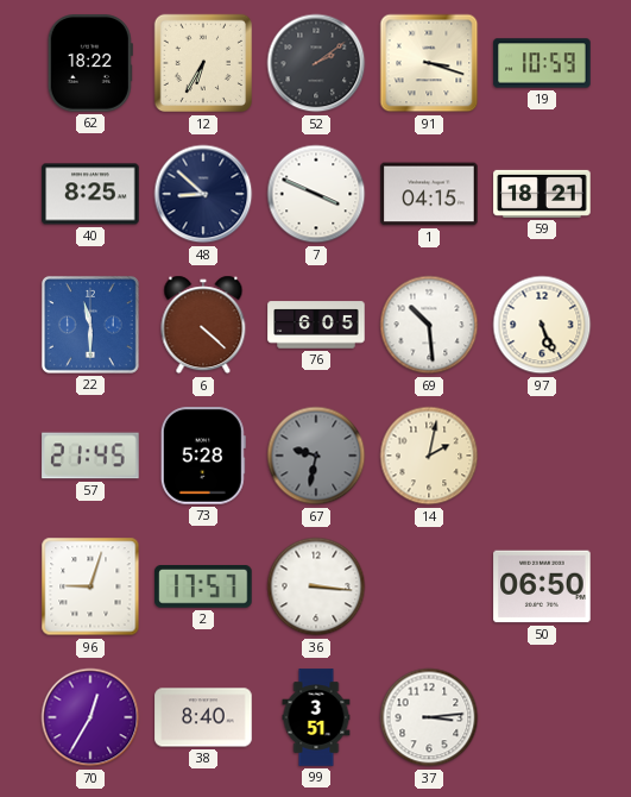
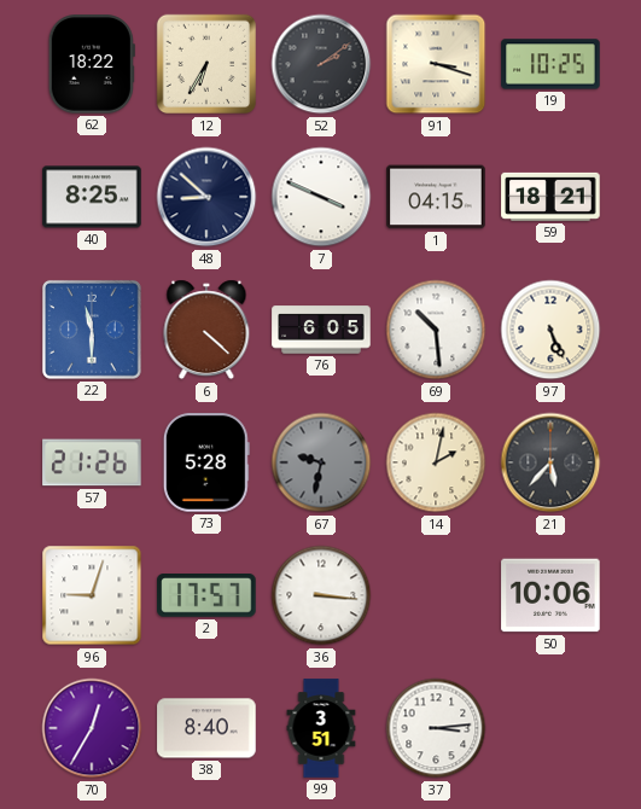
19: 10:59 -> 10:25 (550, 64)
57: 21:45 -> 21:26 (92, 462)
21: none -> 5:37 (550, 462)
50: 06:50 -> 10:06 (550, 595)
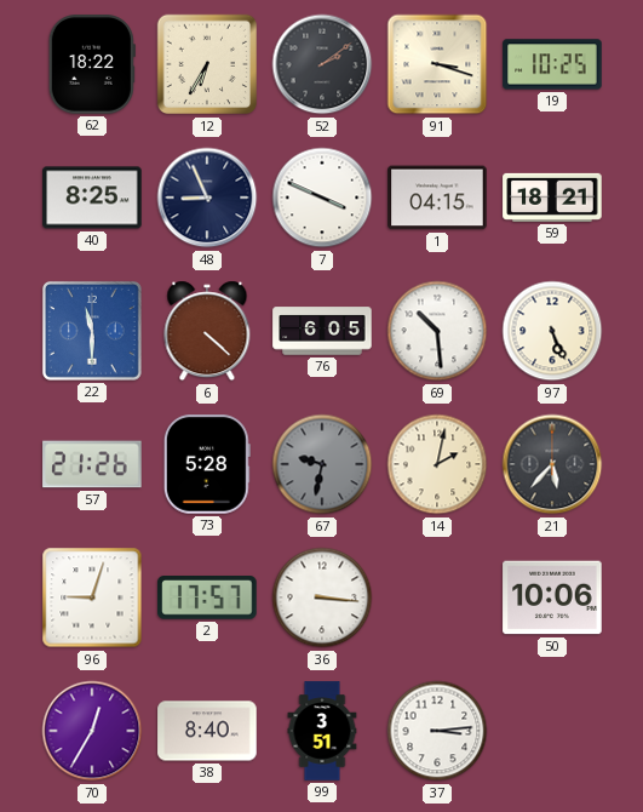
48: 8:52 -> 8:56 (207, 198)
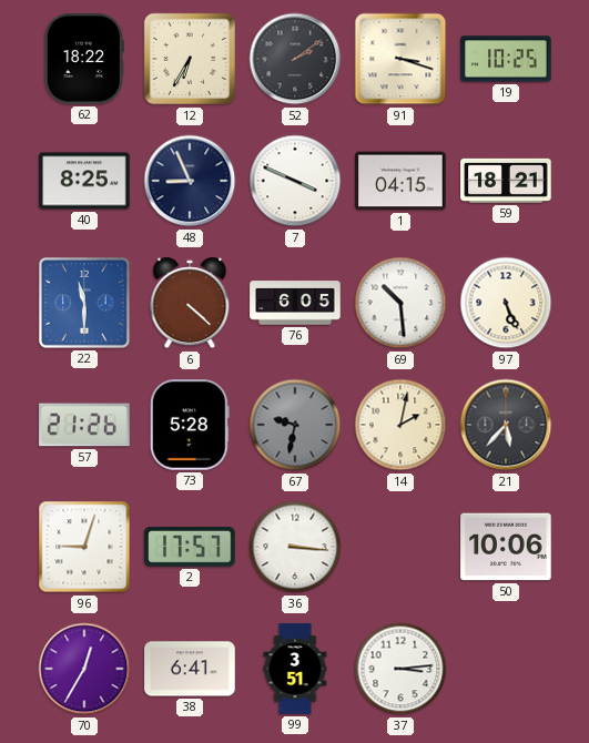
38: 8:40 -> 6:41 (190, 669)
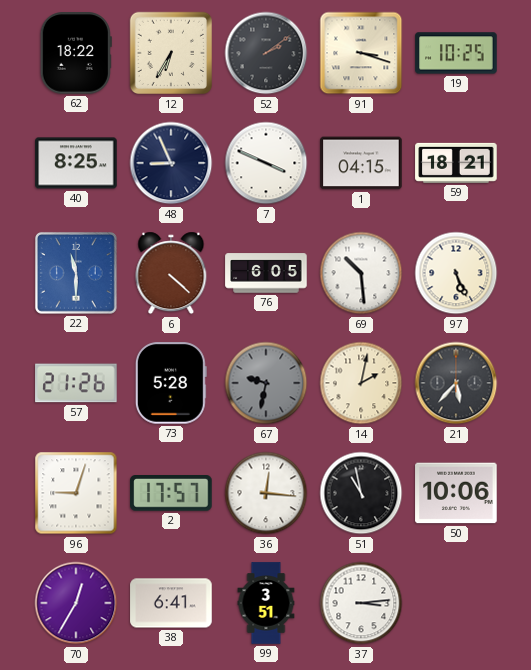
36: 3:16 -> 12:16 (266, 493)
51: none -> 10:58 (361, 493)
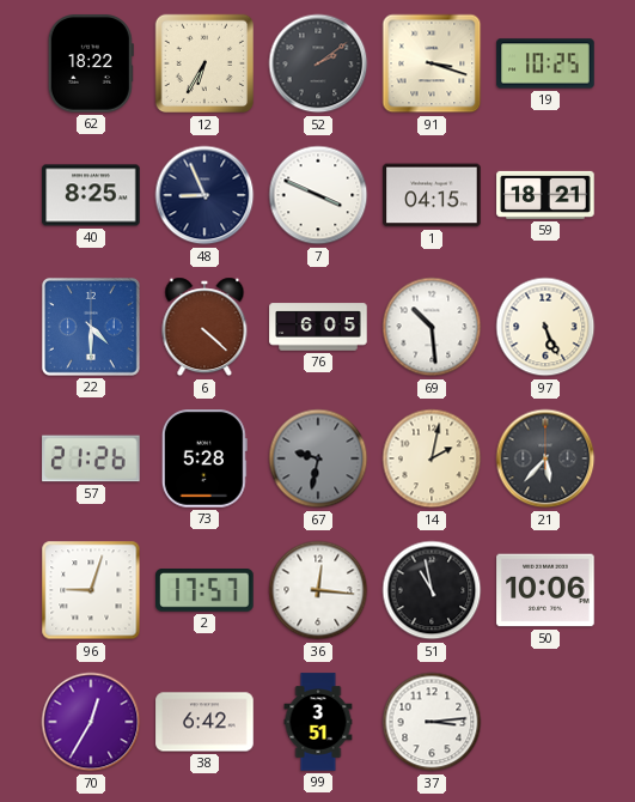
22: 11:30 -> 4:30 (91, 327)
38: 6:41 -> 6:42 (204, 722)
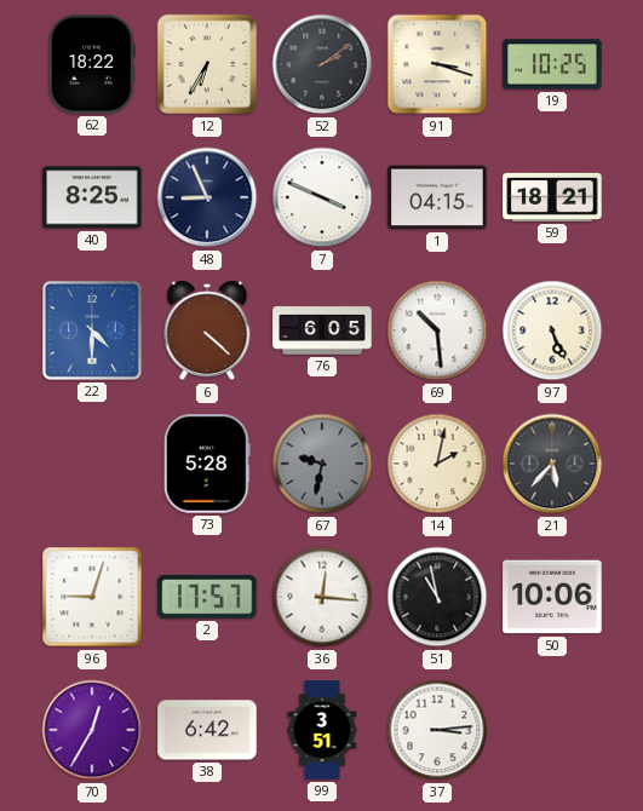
57: 21:26 -> none (91, 458)
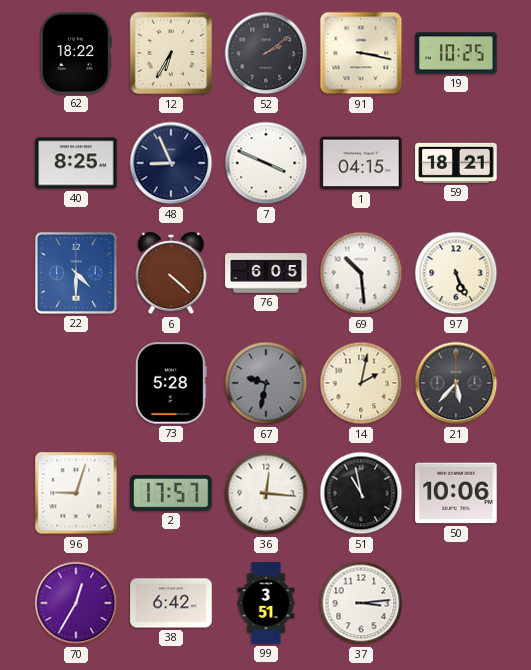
91: 3:18 -> 3:17 (361, 53)
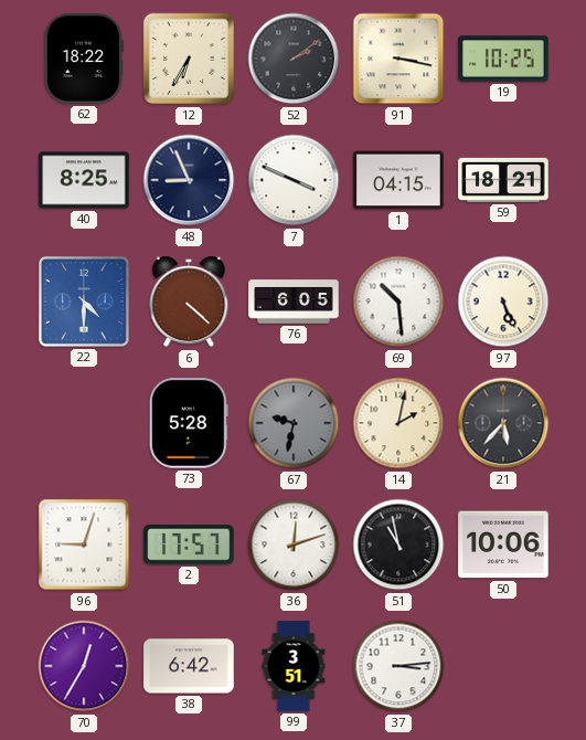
36: 12:16 -> 12:12 (294, 545)
